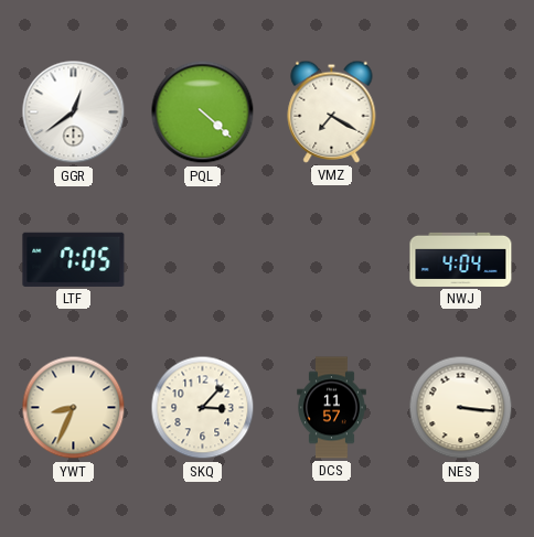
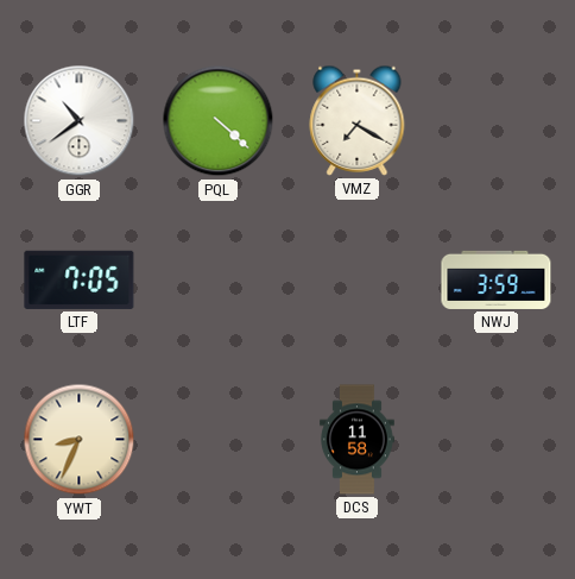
GGR: 12:39 -> 10:39 (80, 121)
NWJ: 4:04 -> 3:59 (497, 279)
SKQ: 3:07 -> none (203, 408)
DCS: 11:57 -> 11:58 (358, 440)
NES: 3:16 -> none (461, 408)
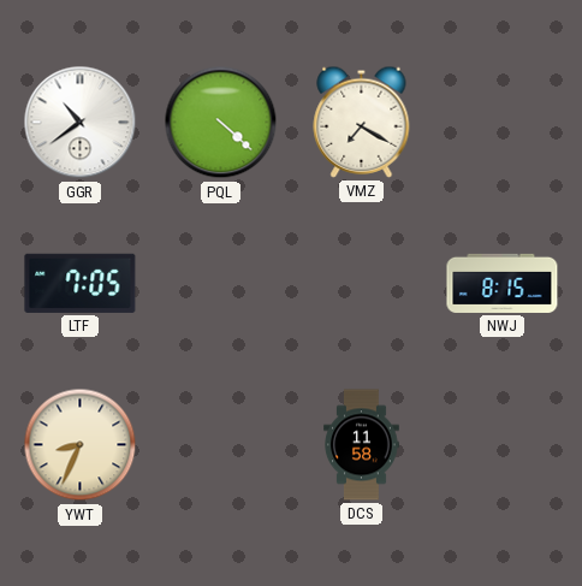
NWJ: 3:59 -> 8:15 (503, 283)
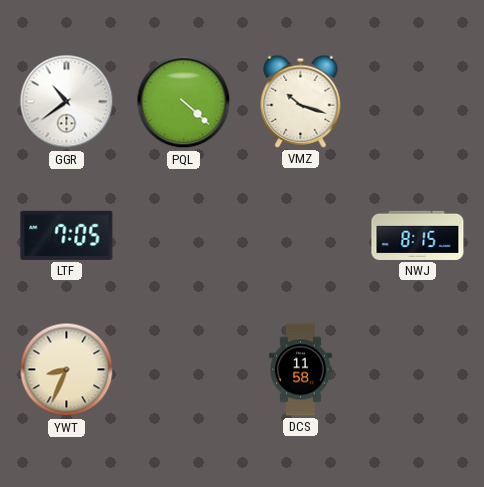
VMZ: 7:20 -> 10:18 (301, 101)
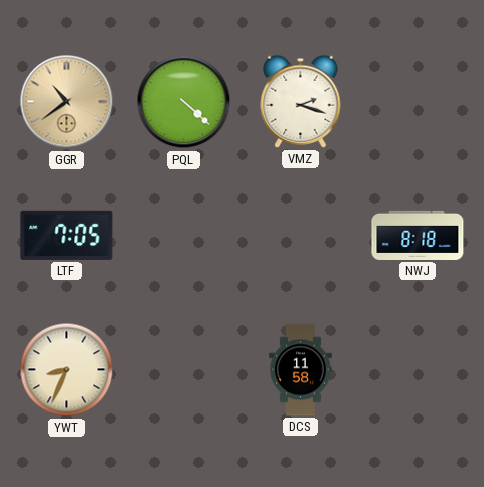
GGR dial: white -> champagne (67, 102)
VMZ: 10:18 -> 2:18 (301, 101)
NWJ: 8:15 -> 8:18 (418, 235)
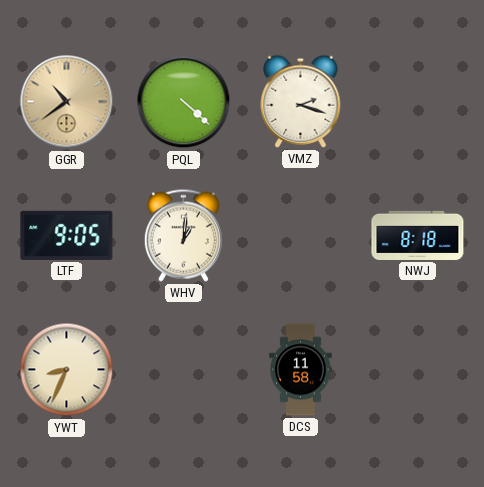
LTF: 7:05 -> 9:05 (67, 235)
WHV: none -> 1:01 (183, 235)
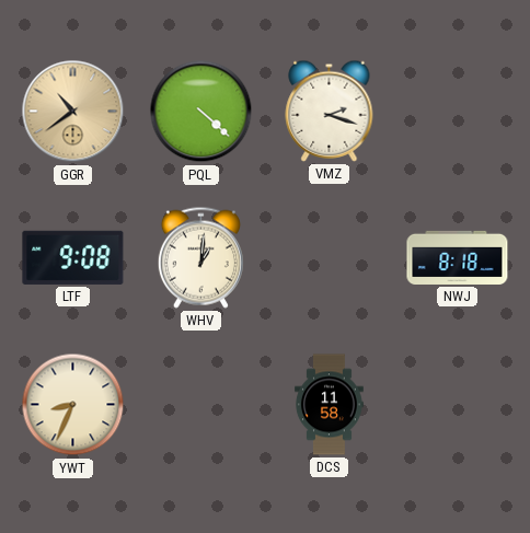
LTF: 9:05 -> 9:08 (73, 257)
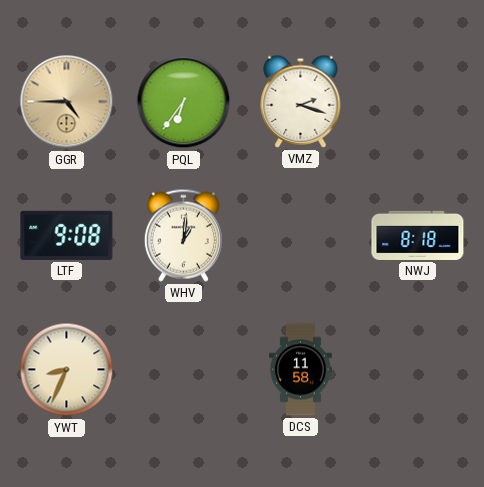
GGR: 10:39 -> 4:45 (67, 102)
PQL: 4:22 -> 6:36 (184, 102)
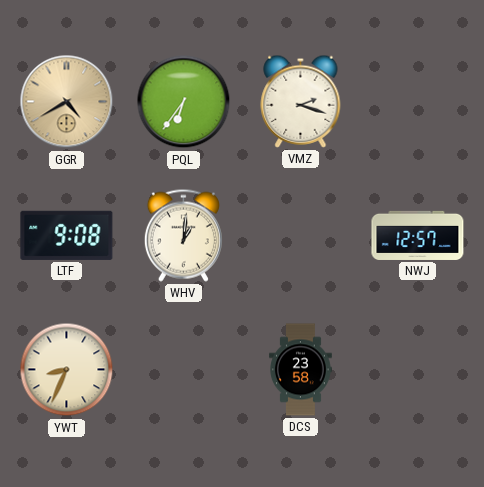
GGR: 4:45 -> 4:40 (67, 102)
NWJ: 8:18 -> 12:57 (418, 235)
DCS: 11:58 -> 23:58 (301, 370)
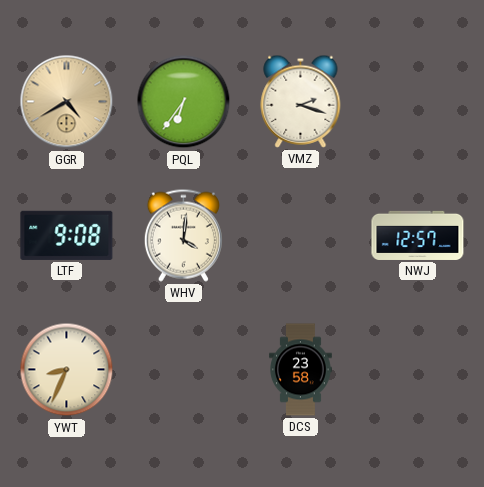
WHV: 1:01 -> 4:01 (183, 235)
